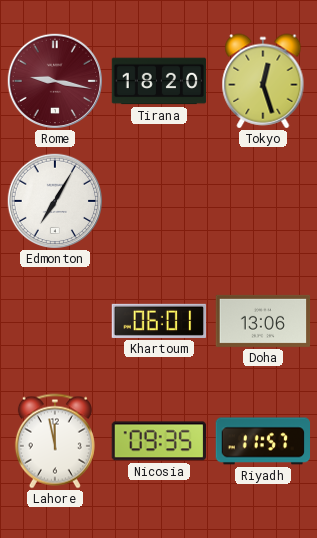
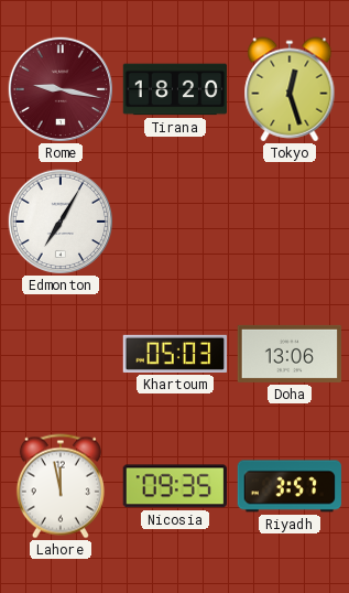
Khartoum: 06:01 -> 05:03 (175, 354)
Riyadh: 11:57 -> 3:57 (290, 486)
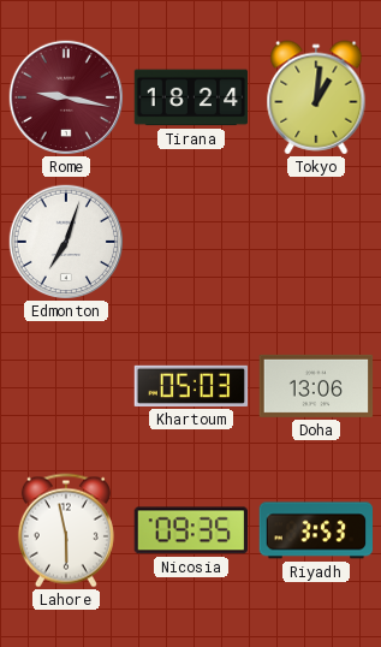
Tirana: 18:20 -> 18:24 (191, 97)
Tokyo: 12:27 -> 1:01 (316, 97)
Edmonton: 7:05 -> 7:03 (66, 242)
Lahore: 11:58 -> 5:58 (66, 530)
Riyadh: 3:57 -> 3:53 (316, 530)
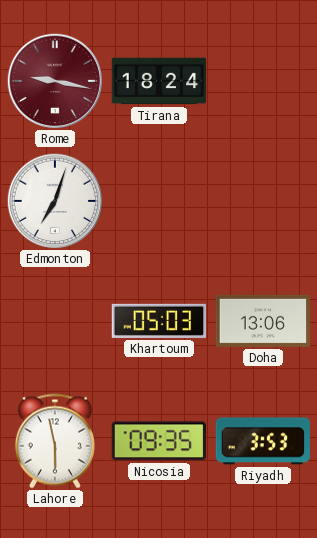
Tokyo: 1:01 -> none (316, 97)
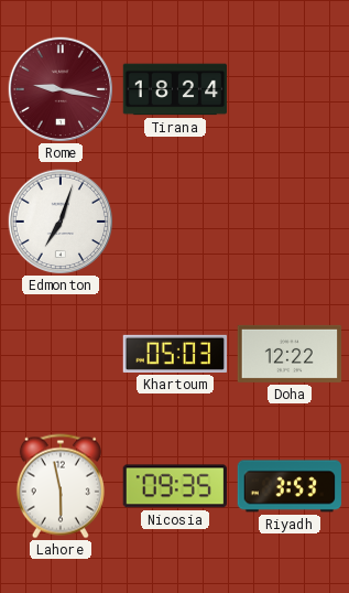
Doha: 13:06 -> 12:22 (290, 354)
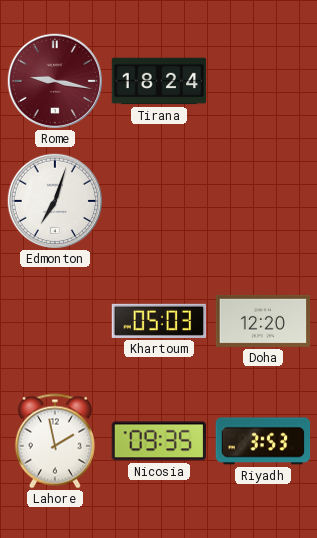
Doha: 12:22 -> 12:20 (263, 321)
Lahore: 5:58 -> 1:58 (55, 441)
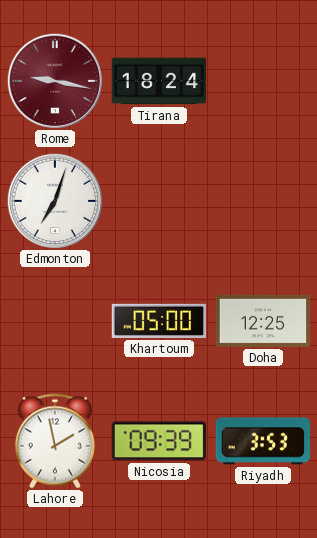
Khartoum: 05:03 -> 05:00 (159, 321)
Doha: 12:20 -> 12:25 (263, 321)
Nicosia: 09:35 -> 09:39 (158, 441)
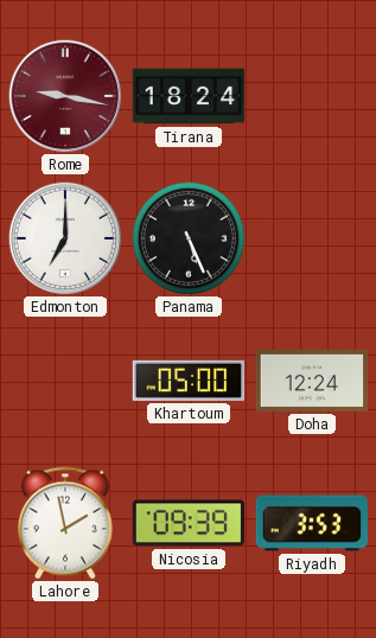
Edmonton: 7:03 -> 7:00 (65, 238)
Panama: none -> 5:26 (189, 238)
Doha: 12:25 -> 12:24 (312, 381)
